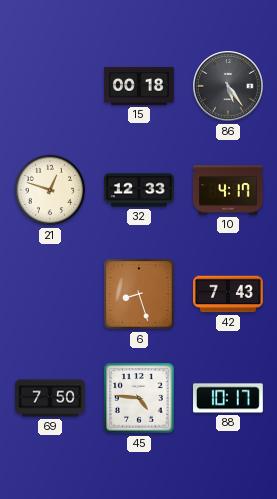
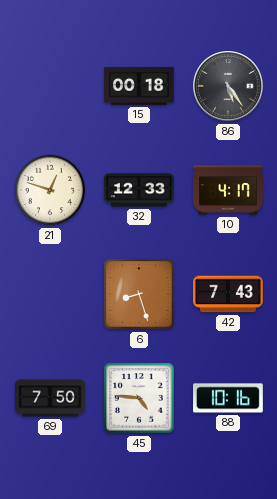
88: 10:17 -> 10:16 (229, 398)
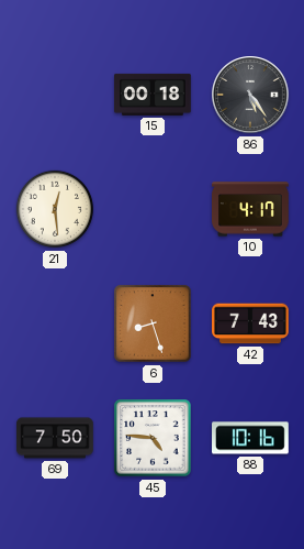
21: 12:48 -> 12:29 (54, 209)
32: 12:33 -> none (140, 190)
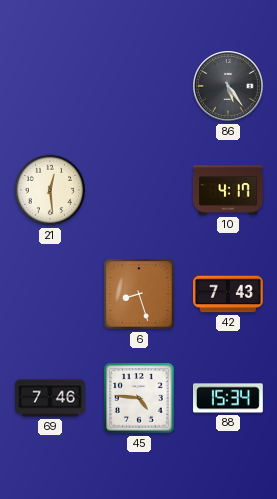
15: 00:18 -> none (154, 95)
69: 7:50 -> 7:46 (51, 398)
88: 10:16 -> 15:34 (229, 398)
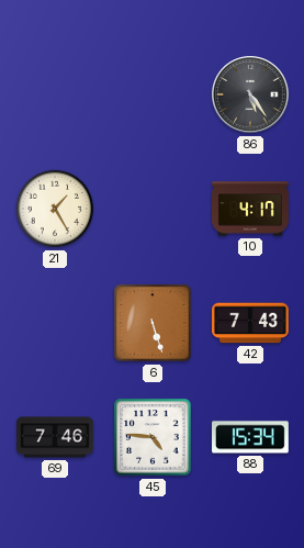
21: 12:29 -> 1:25 (54, 209)
6: 8:27 -> 5:27 (153, 323)
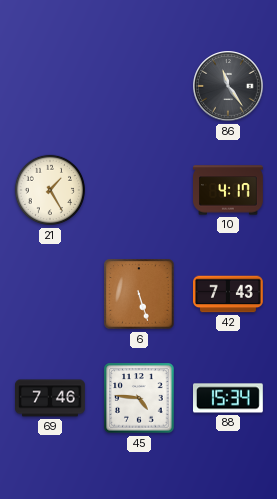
86: 5:24 -> 11:24 (228, 86)
